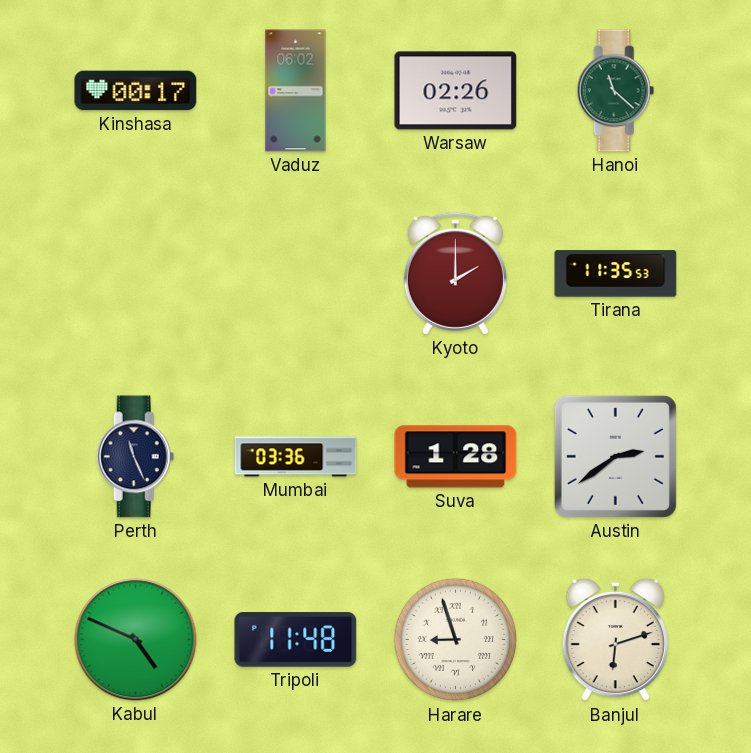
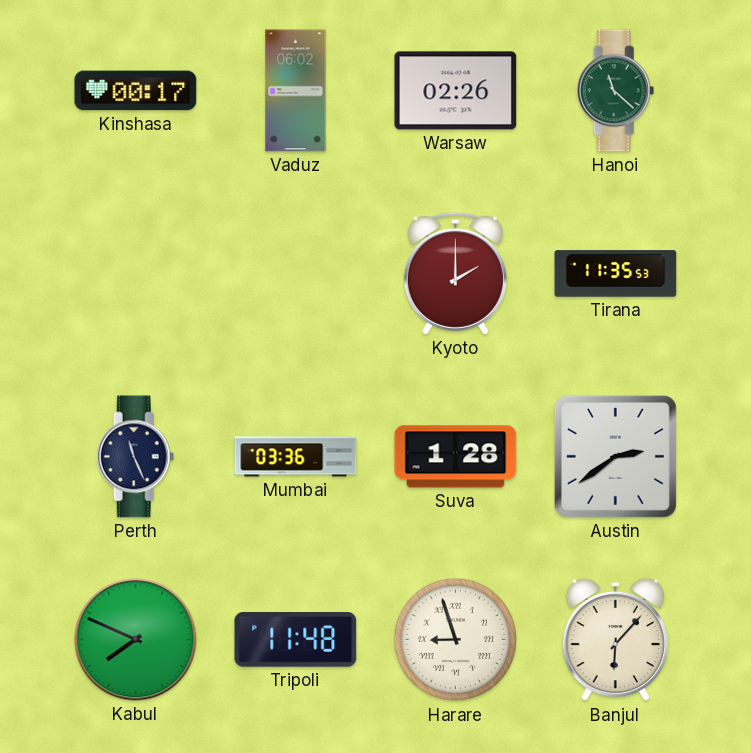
Kabul: 4:49 -> 7:49 (136, 640)
Banjul: 6:12 -> 6:07 (615, 640)
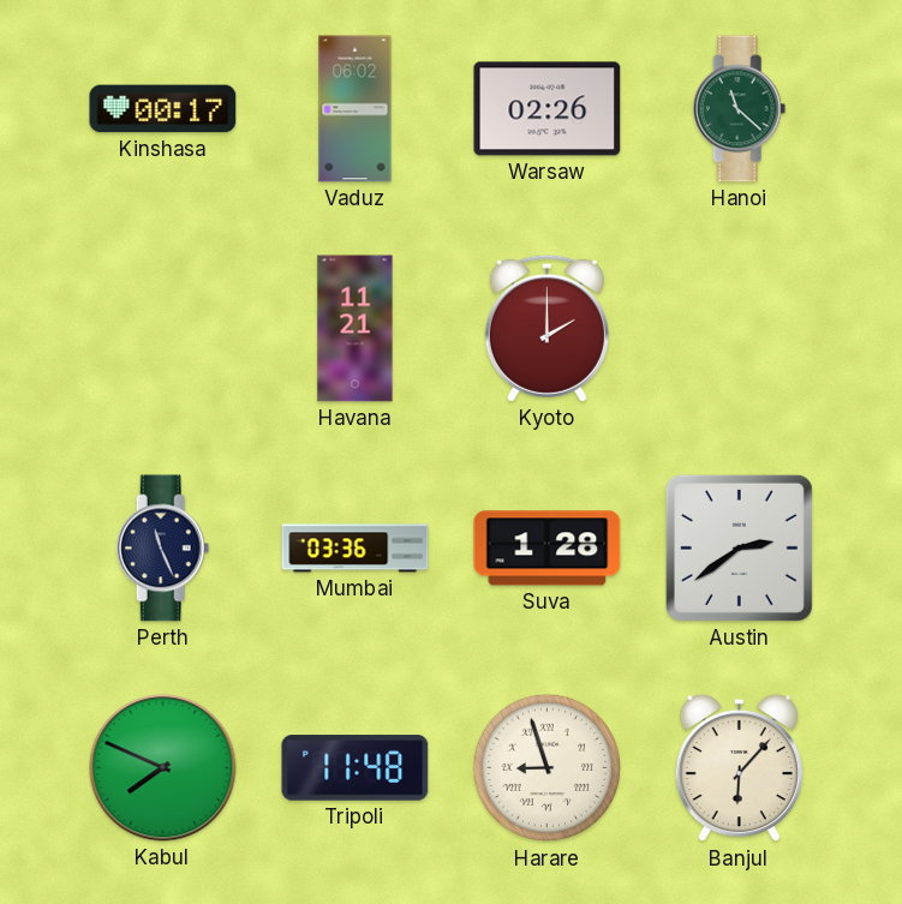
Havana: none -> 11:21 (356, 329)
Tirana: 11:35 -> none (616, 274)
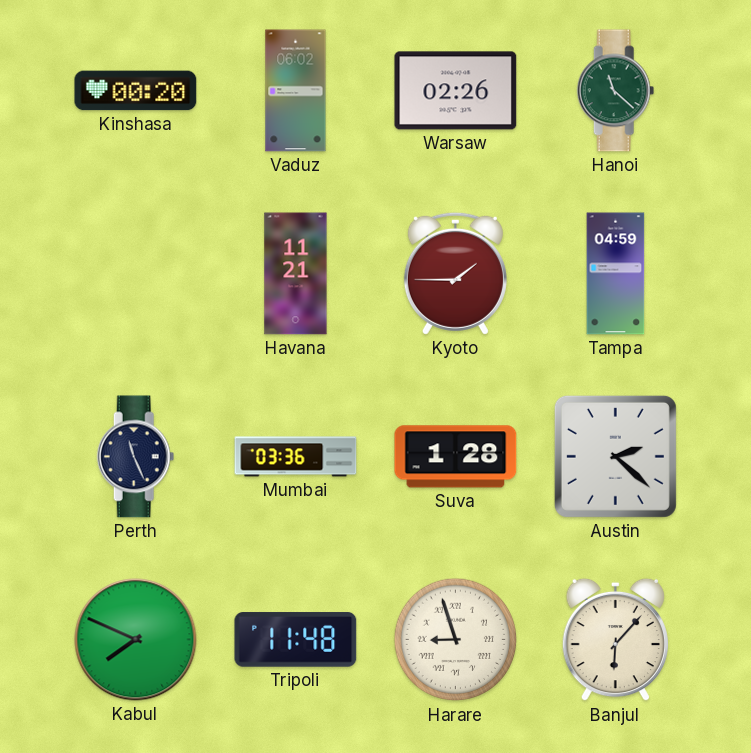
Kinshasa: 00:17 -> 00:20 (136, 91)
Kyoto: 2:00 -> 1:45 (455, 273)
Tampa: none -> 04:59 (616, 274)
Austin: 2:39 -> 2:22 (615, 456)
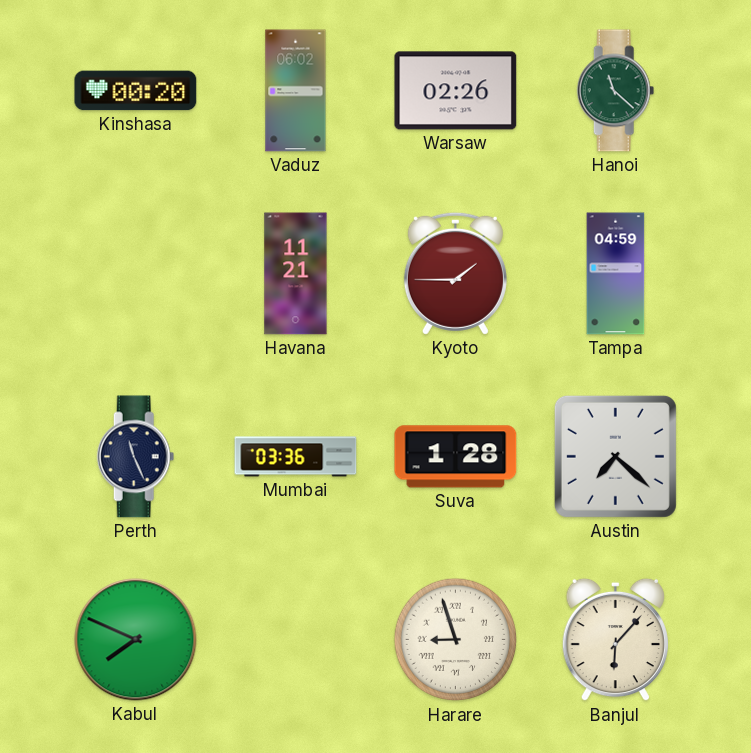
Austin: 2:22 -> 7:22 (615, 456)
Tripoli: 11:48 -> none (296, 640)
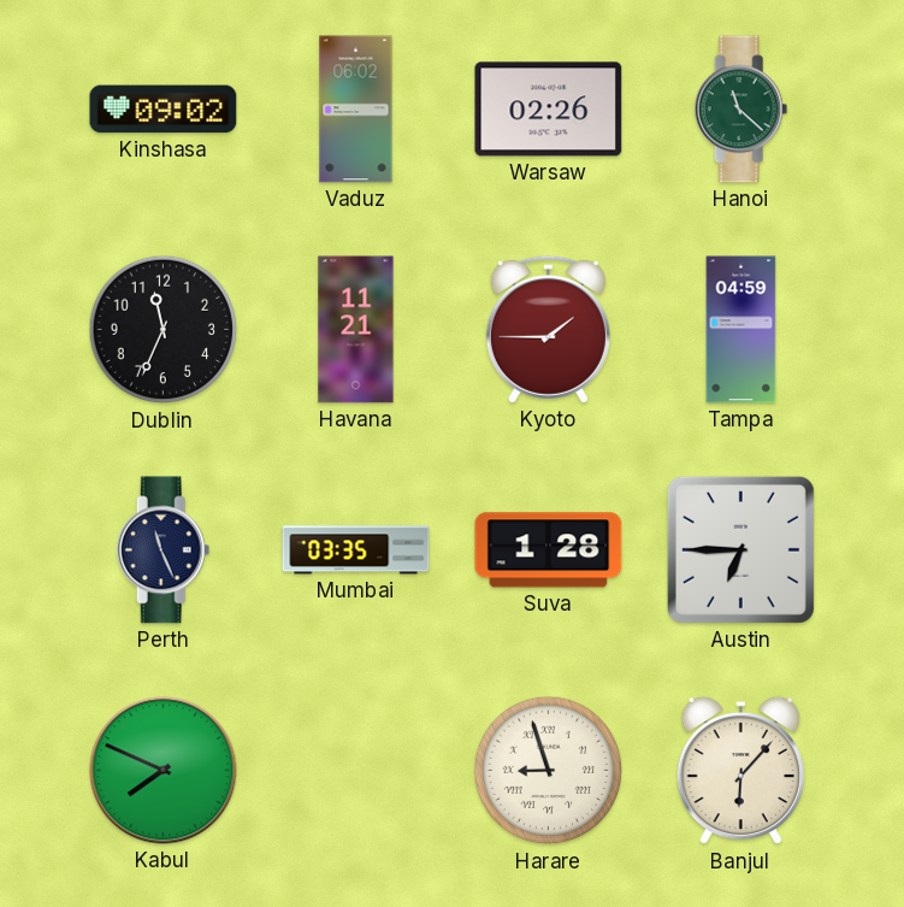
Kinshasa: 00:20 -> 09:02 (164, 110)
Dublin: none -> 11:34 (164, 330)
Mumbai: 03:36 -> 03:35 (356, 550)
Austin: 7:22 -> 6:45 (740, 549)
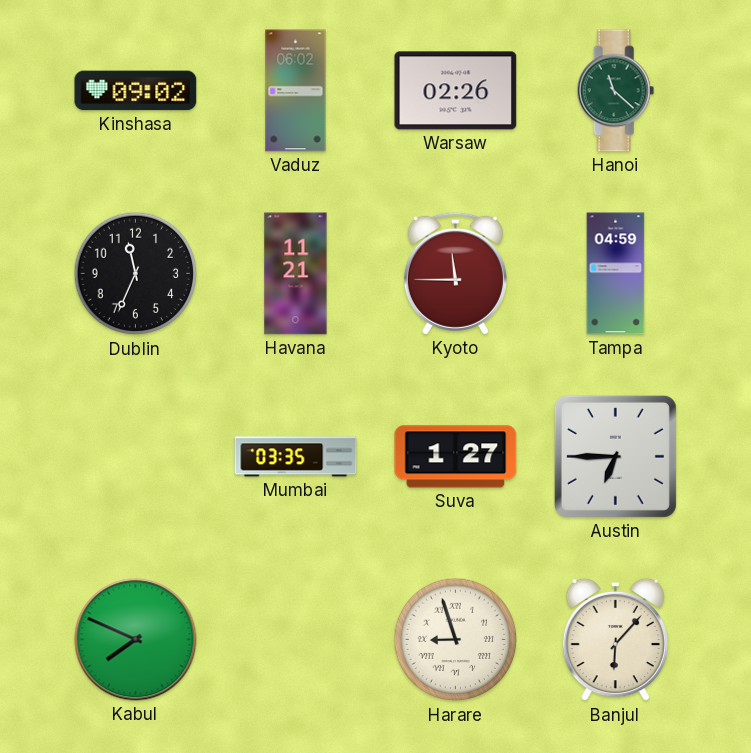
Kyoto: 1:45 -> 11:45 (455, 273)
Perth: 11:26 -> none (164, 550)
Suva: 1:28 -> 1:27 (456, 457)
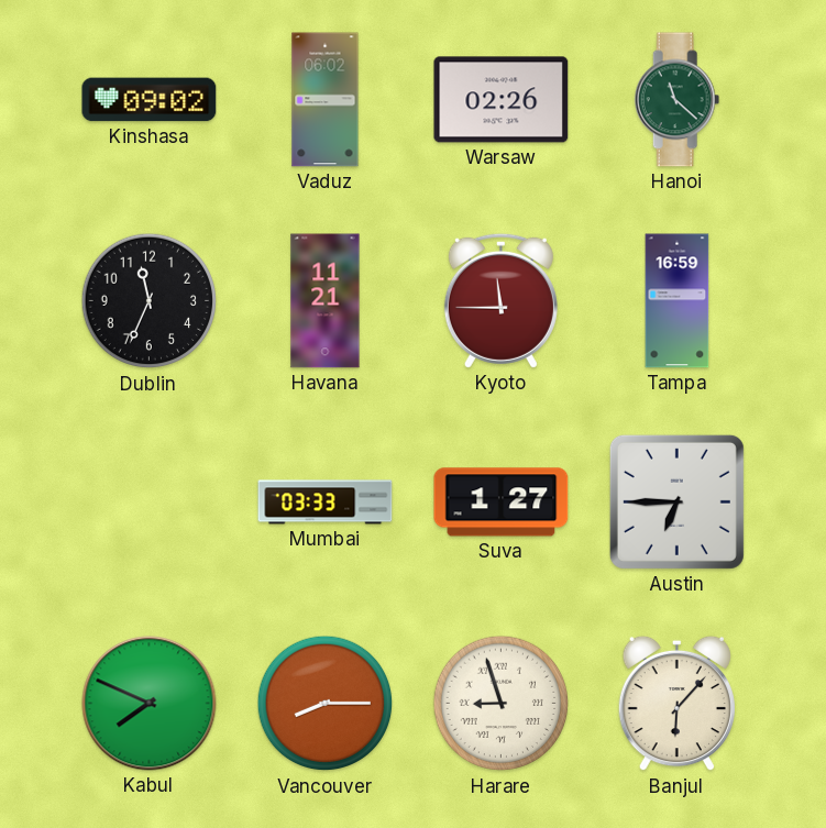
Tampa: 04:59 -> 16:59 (678, 301)
Mumbai: 03:35 -> 03:33 (326, 503)
Vancouver: none -> 8:15 (326, 704)
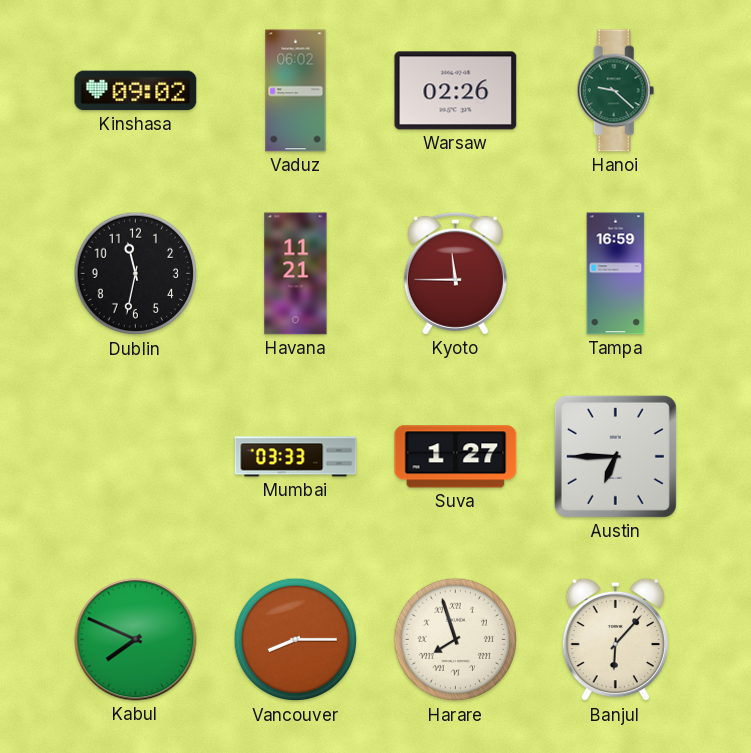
Hanoi: 11:22 -> 9:22 (616, 91)
Dublin: 11:34 -> 11:32 (136, 274)
Harare: 8:57 -> 7:57 (456, 640)
